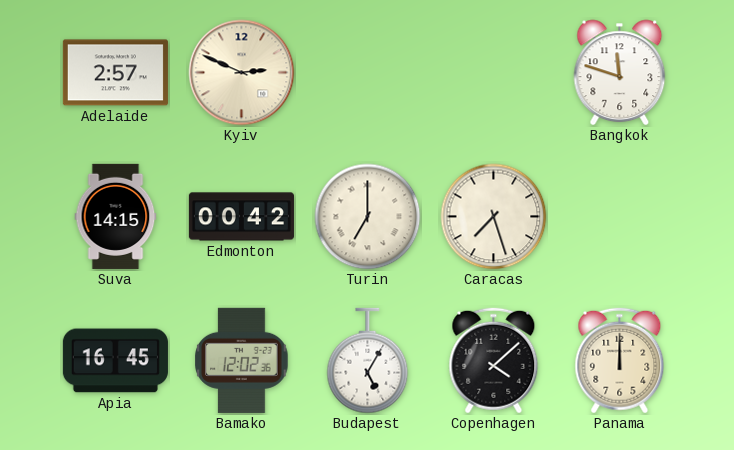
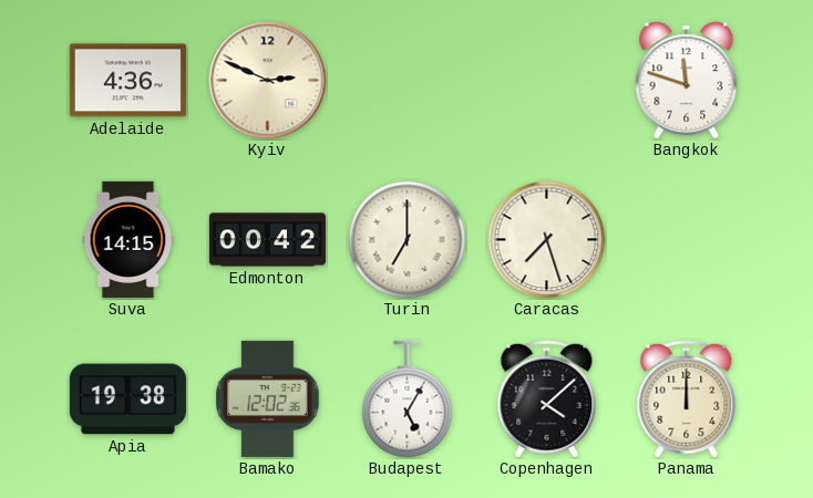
Adelaide: 2:57 -> 4:36 (127, 81)
Apia: 16:45 -> 19:38 (127, 400)
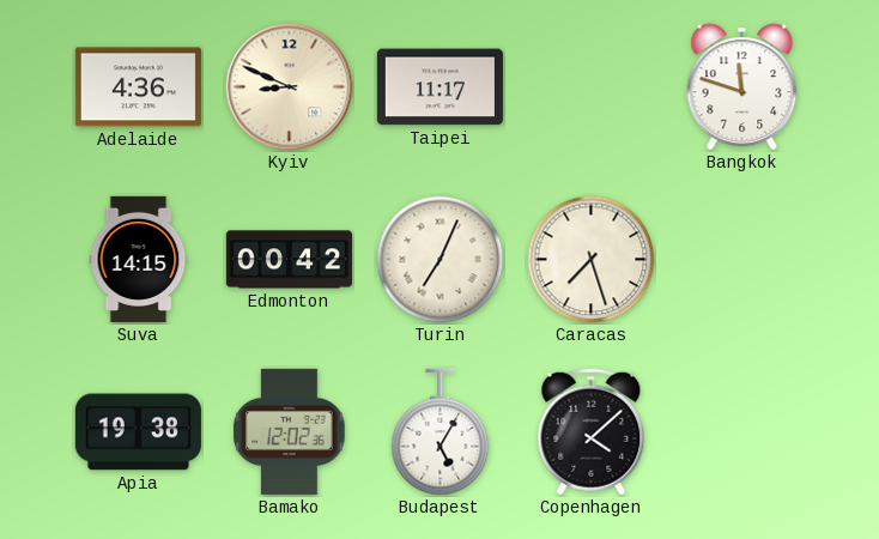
Kyiv: 2:49 -> 8:49 (290, 87)
Taipei: none -> 11:17 (440, 87)
Turin: 7:00 -> 7:04 (441, 260)
Panama: 12:00 -> none (687, 400)
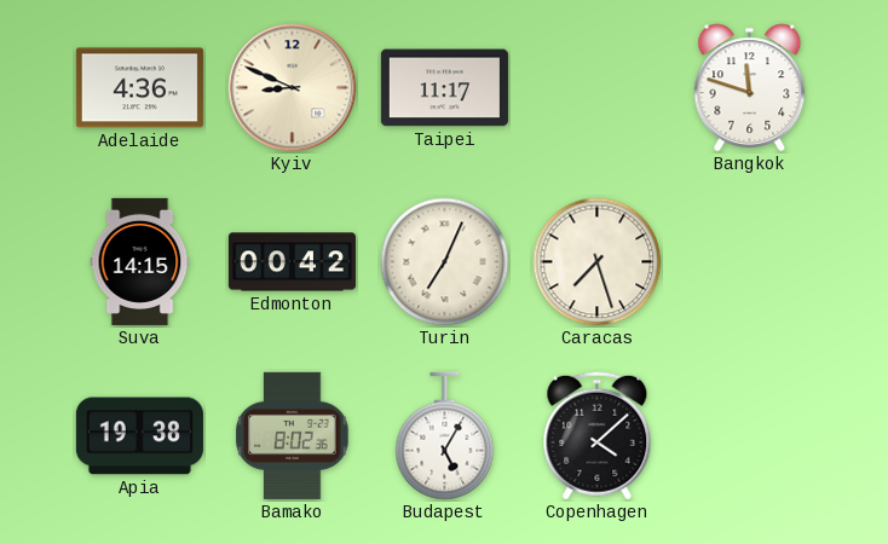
Bamako: 12:02 -> 8:02 (293, 435)
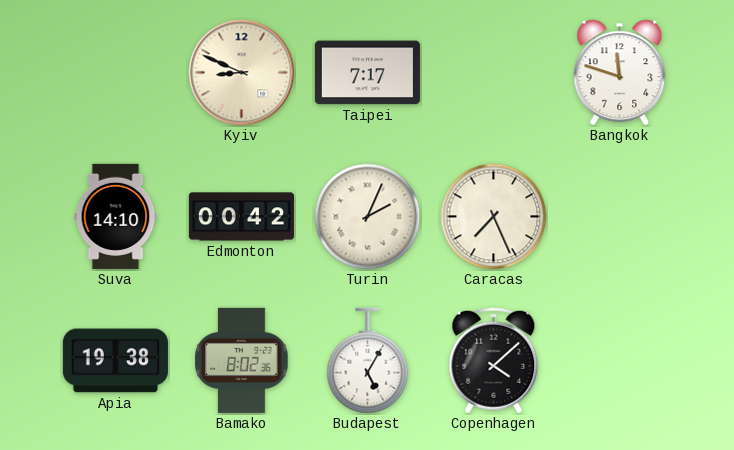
Adelaide: 4:36 -> none (139, 88)
Taipei: 11:17 -> 7:17 (367, 73)
Suva: 14:15 -> 14:10 (116, 216)
Turin: 7:04 -> 2:04 (368, 217)
Caracas: 7:27 -> 7:26 (494, 217)
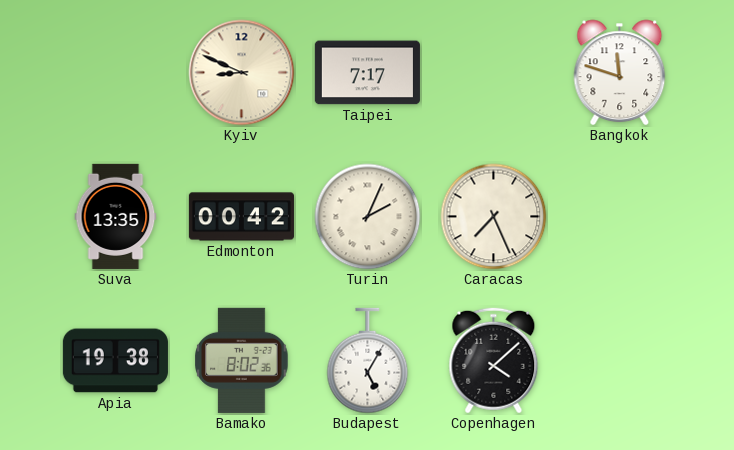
Suva: 14:10 -> 13:35 (116, 216)
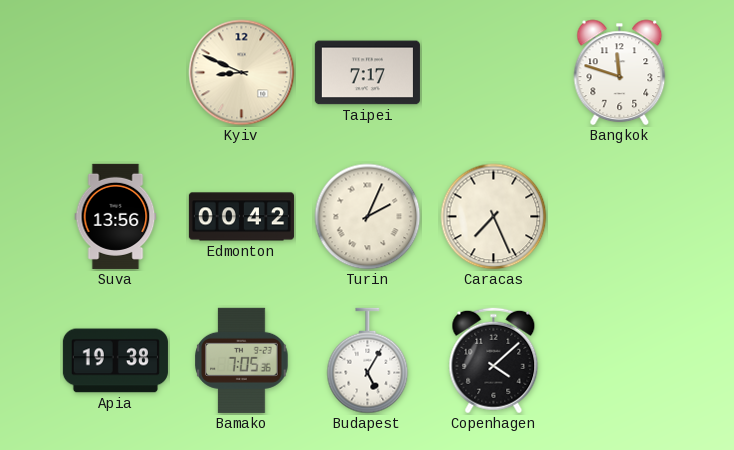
Suva: 13:35 -> 13:56 (116, 216)
Bamako: 8:02 -> 7:05 (242, 360)
